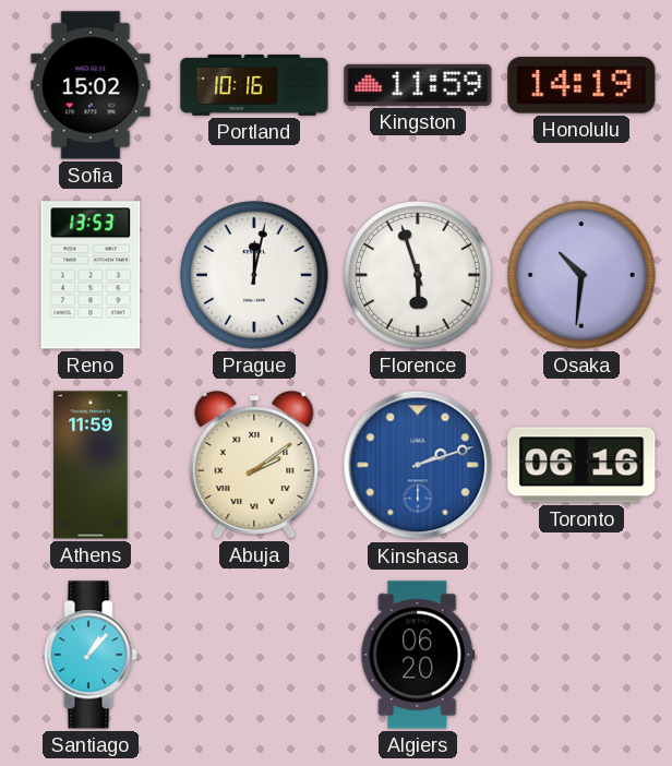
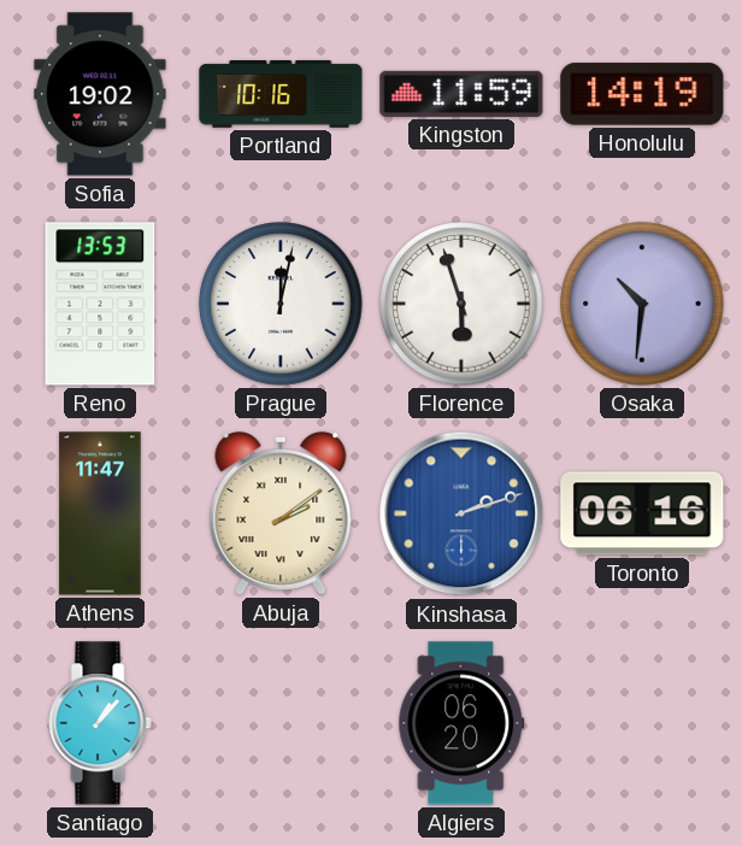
Sofia: 15:02 -> 19:02 (100, 94)
Athens: 11:59 -> 11:47 (100, 513)
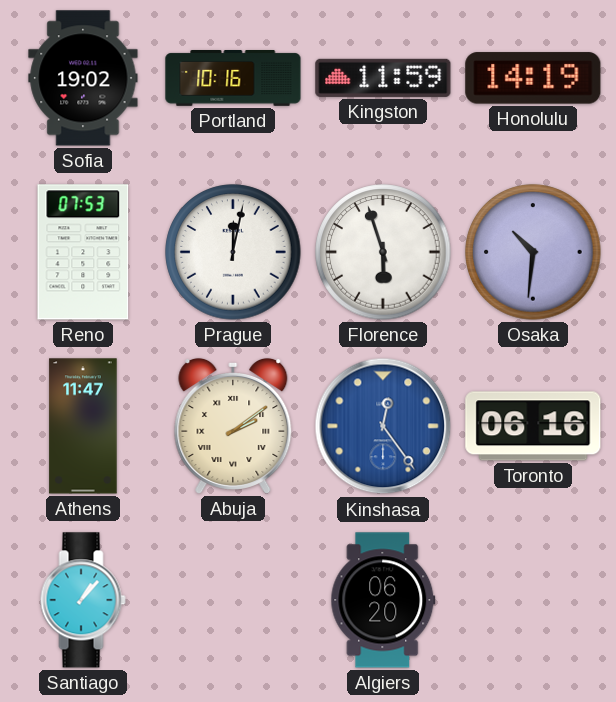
Reno: 13:53 -> 07:53 (83, 252)
Kinshasa: 2:12 -> 12:24 (383, 426)
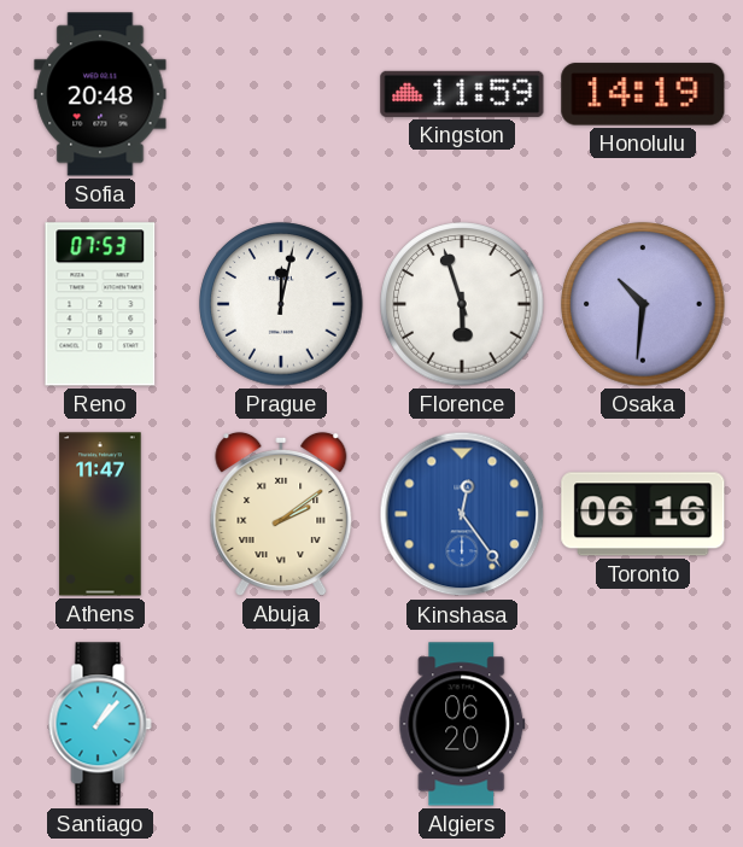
Sofia: 19:02 -> 20:48 (100, 94)
Portland: 10:16 -> none (233, 79)
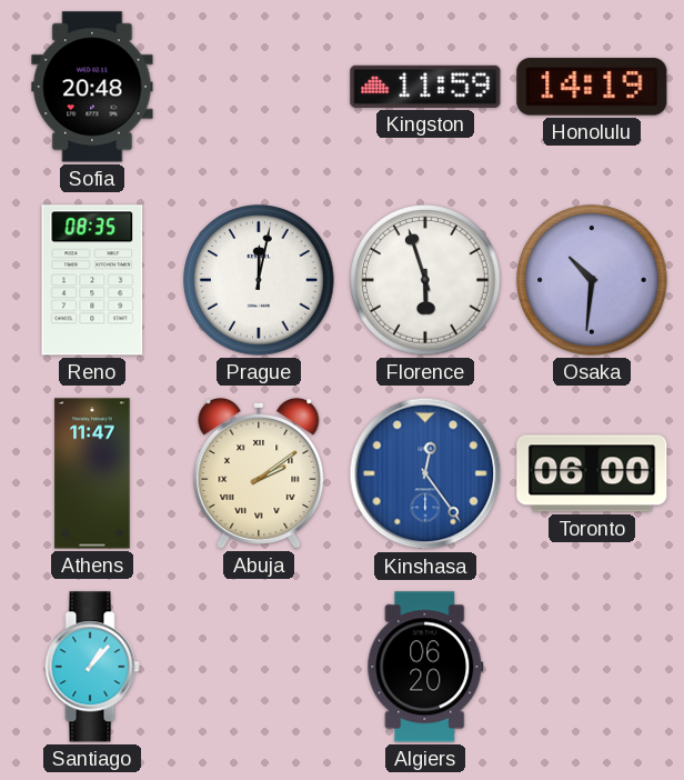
Reno: 07:53 -> 08:35 (92, 280)
Toronto: 06:16 -> 06:00 (592, 473)
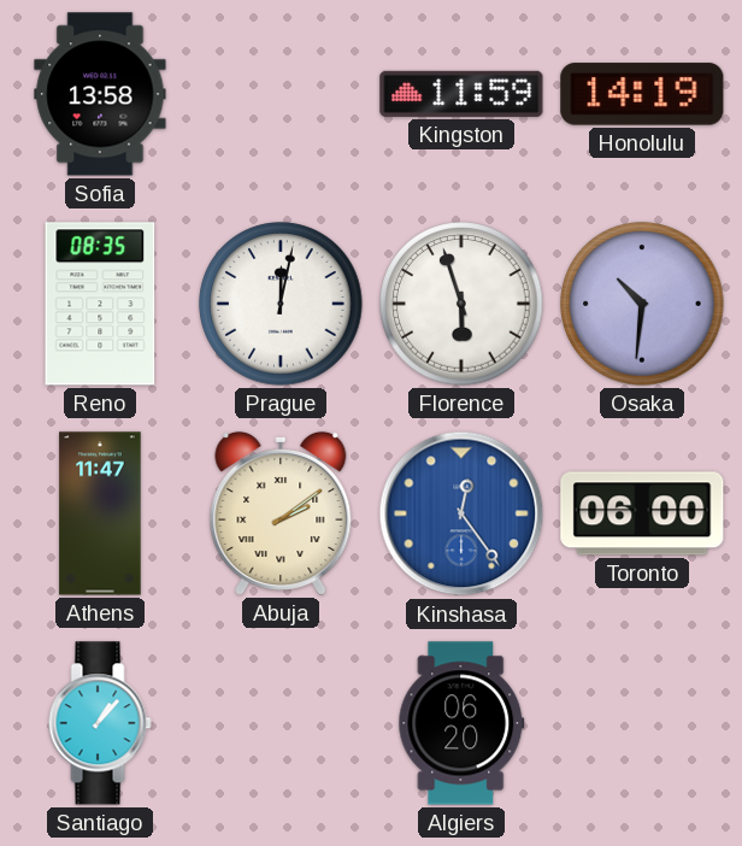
Sofia: 20:48 -> 13:58 (100, 94)
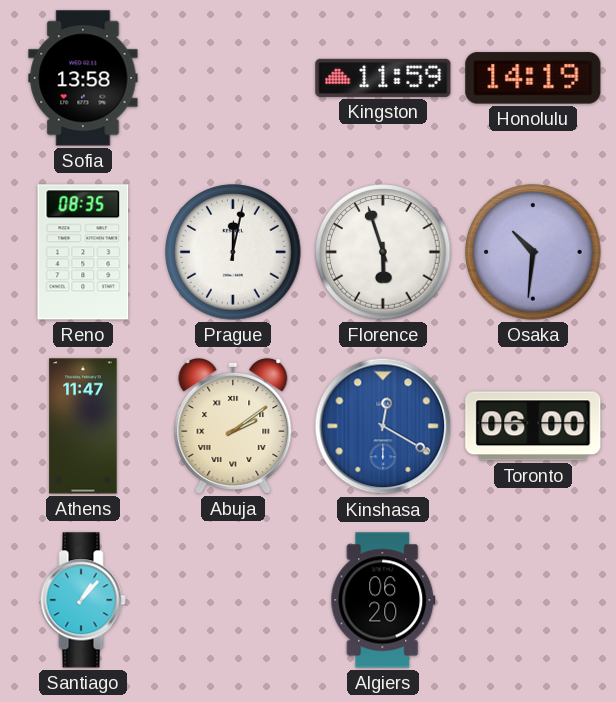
Kinshasa: 12:24 -> 12:20 (383, 426)
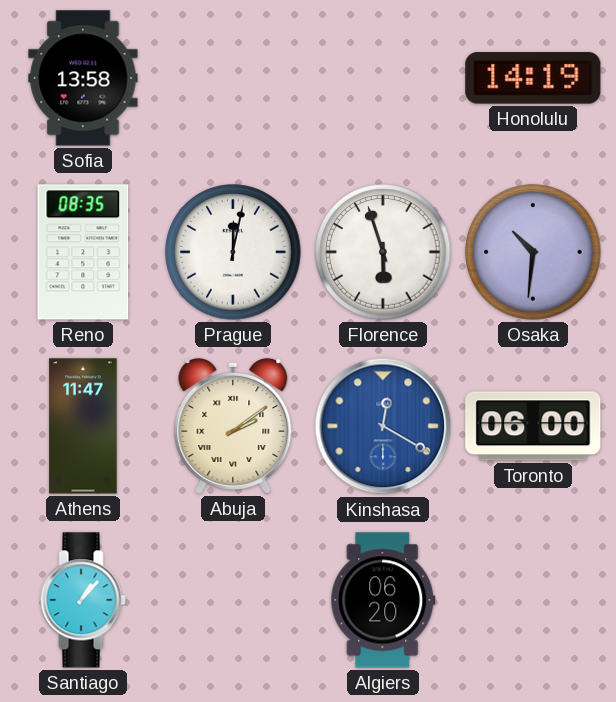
Kingston: 11:59 -> none (383, 78)
